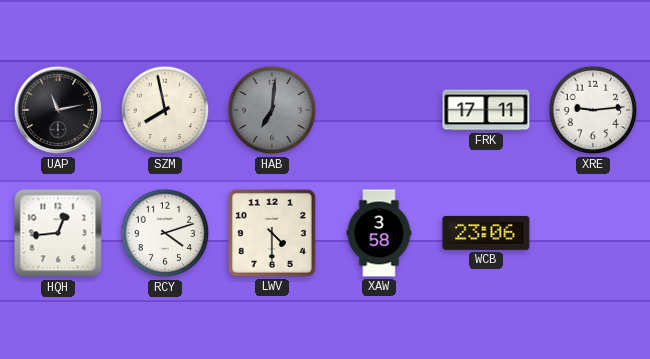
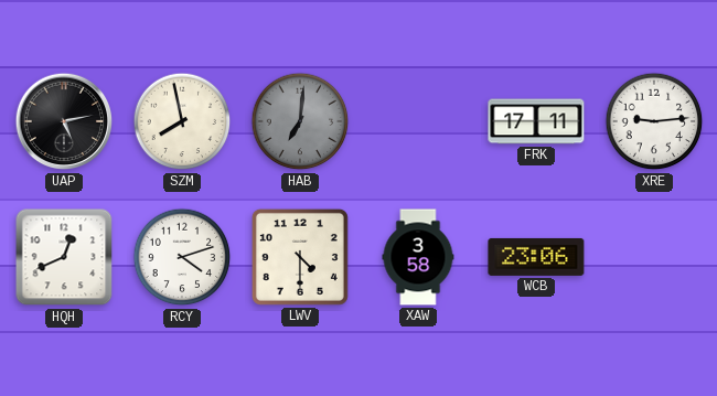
UAP: 11:13 -> 5:13 (64, 121)
HQH: 12:44 -> 12:41 (64, 257)
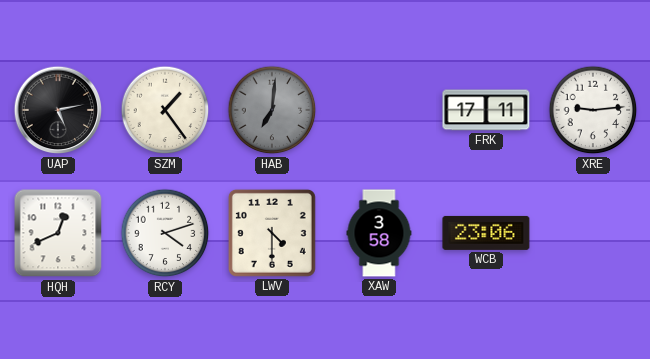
SZM: 7:58 -> 1:24 (165, 110)
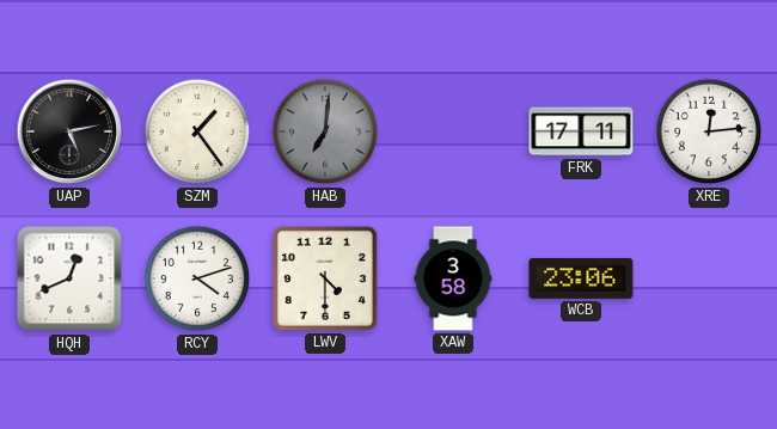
XRE: 9:14 -> 12:14 (709, 131)
